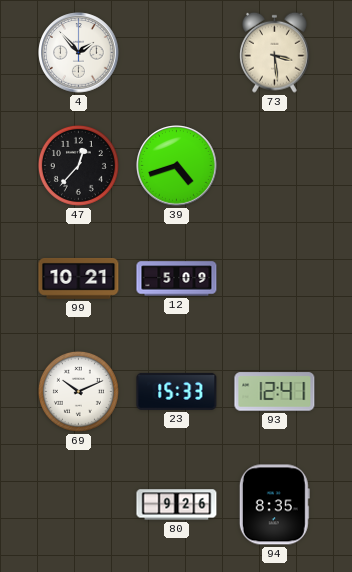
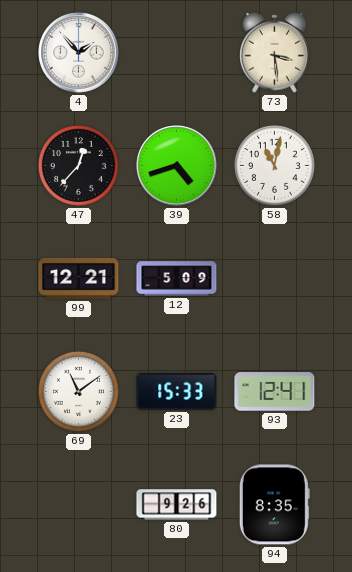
58: none -> 11:02 (274, 165)
99: 10:21 -> 12:21 (79, 278)
69: 10:11 -> 11:09 (78, 391)
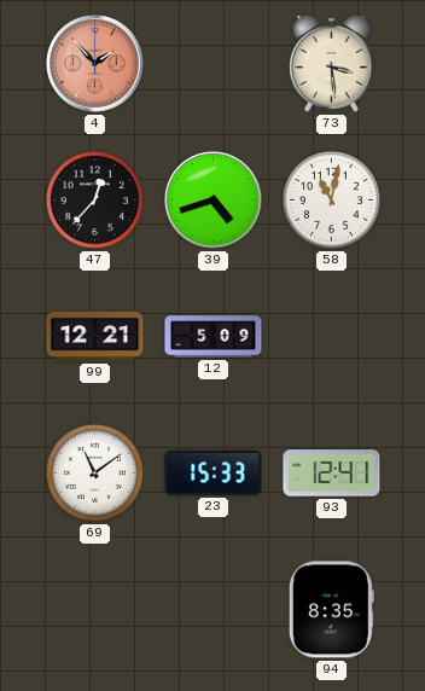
4 dial: white -> salmon (95, 64)
80: 9:26 -> none (177, 505)
